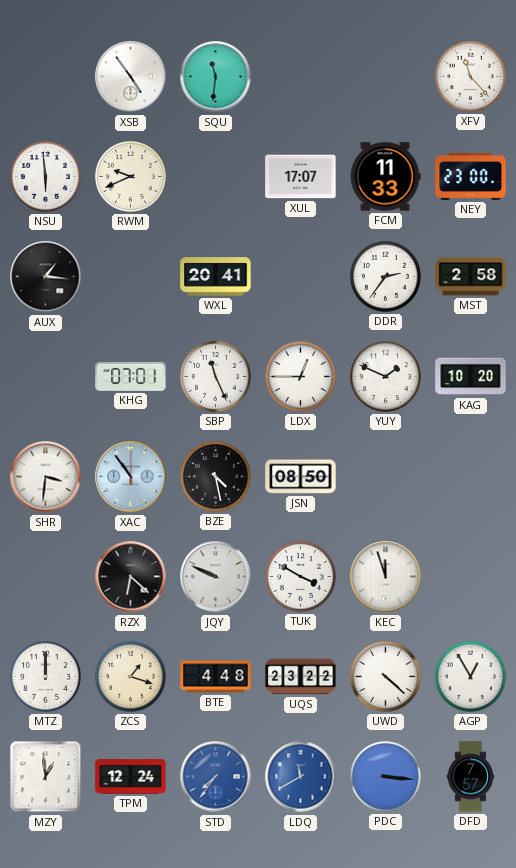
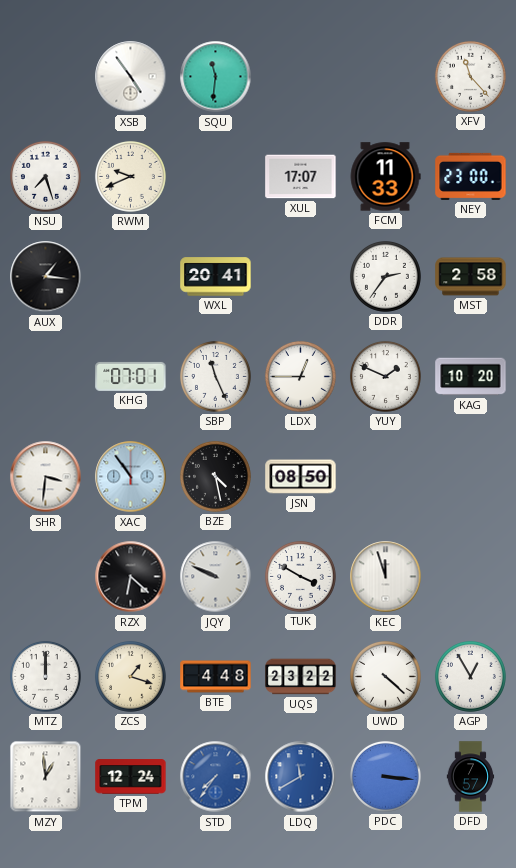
NSU: 5:59 -> 7:27 (45, 176)
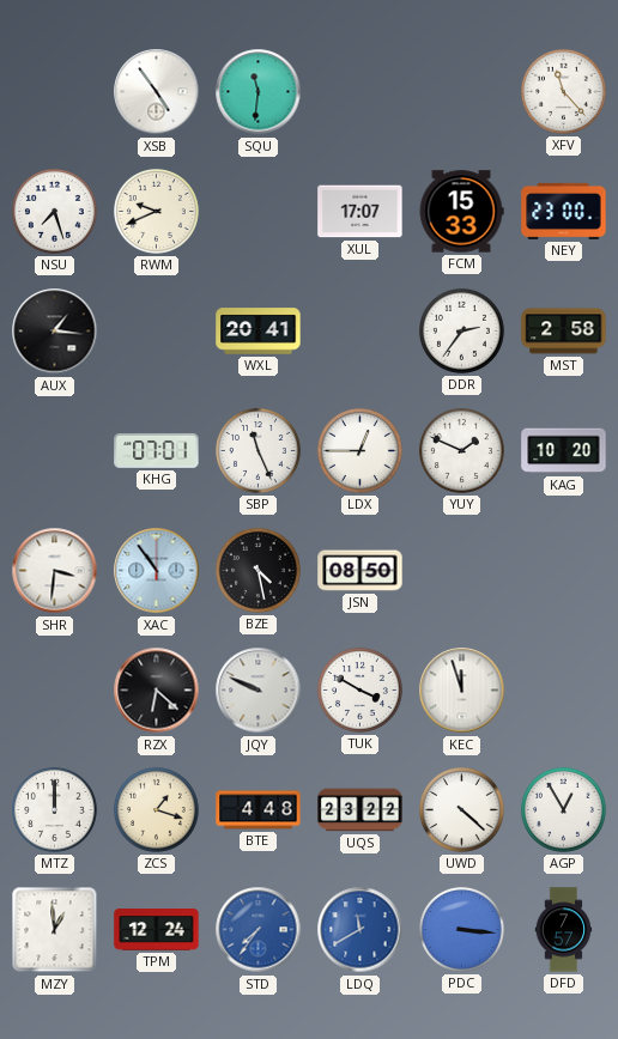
FCM: 11:33 -> 15:33 (461, 212)
